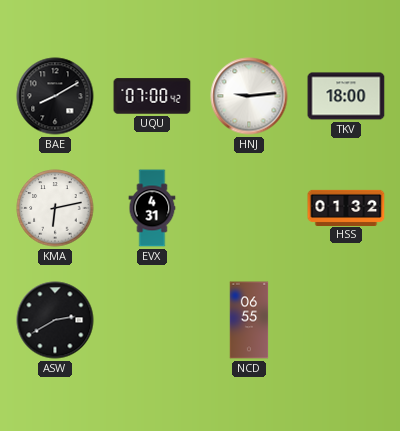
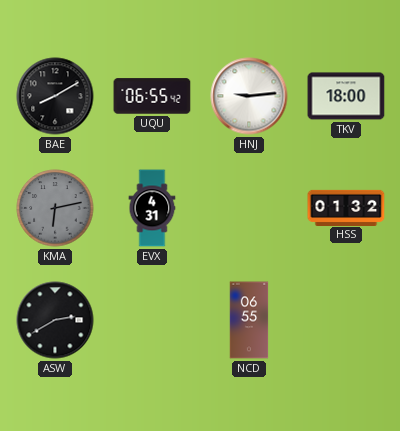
UQU: 07:00 -> 06:55 (152, 96)
KMA dial: white -> grey (55, 208)
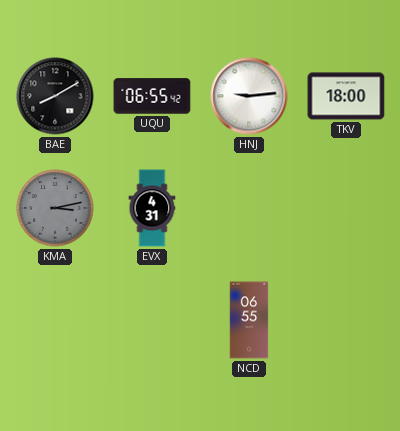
KMA: 6:13 -> 3:13 (55, 208)
HSS: 01:32 -> none (346, 207)
ASW: 2:40 -> none (55, 320)
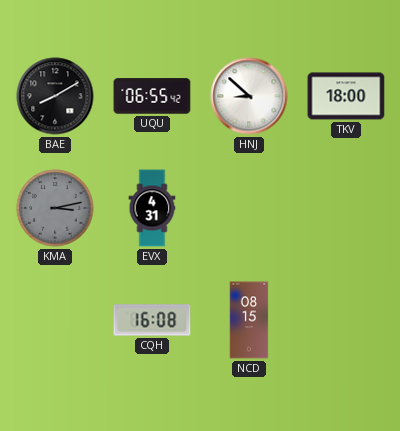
HNJ: 9:14 -> 8:52 (249, 96)
CQH: none -> 16:08 (152, 320)
NCD: 06:55 -> 08:15 (249, 320)
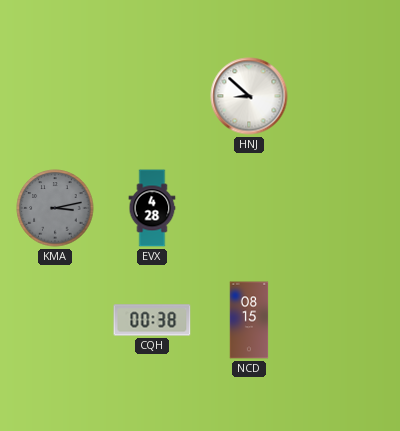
BAE: 8:10 -> none (55, 96)
UQU: 06:55 -> none (152, 96)
TKV: 18:00 -> none (346, 96)
EVX: 4:31 -> 4:28 (152, 208)
CQH: 16:08 -> 00:38 (152, 320)
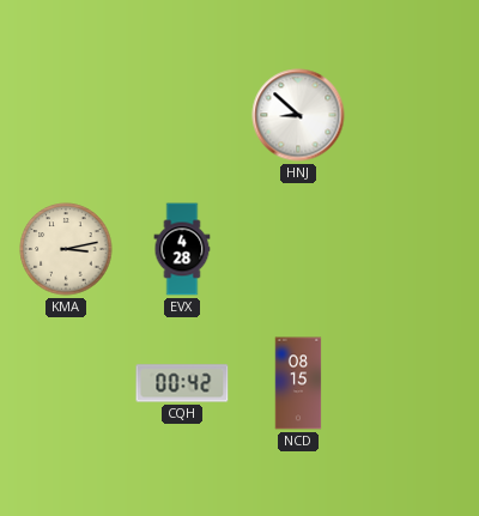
KMA dial: grey -> cream (66, 249)
CQH: 00:38 -> 00:42 (182, 383)
